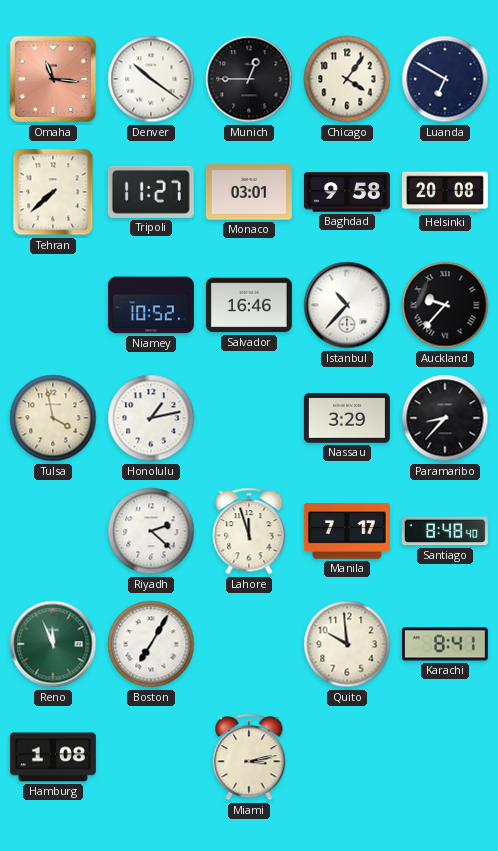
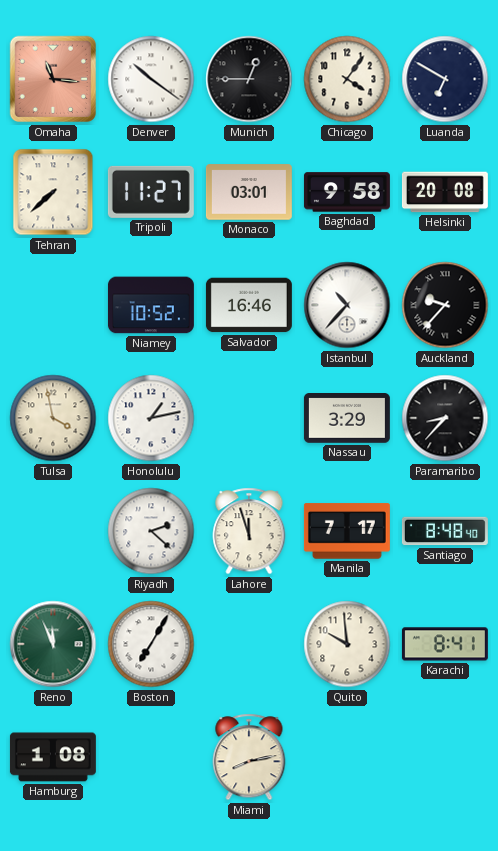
Miami: 3:13 -> 8:13 (249, 757)
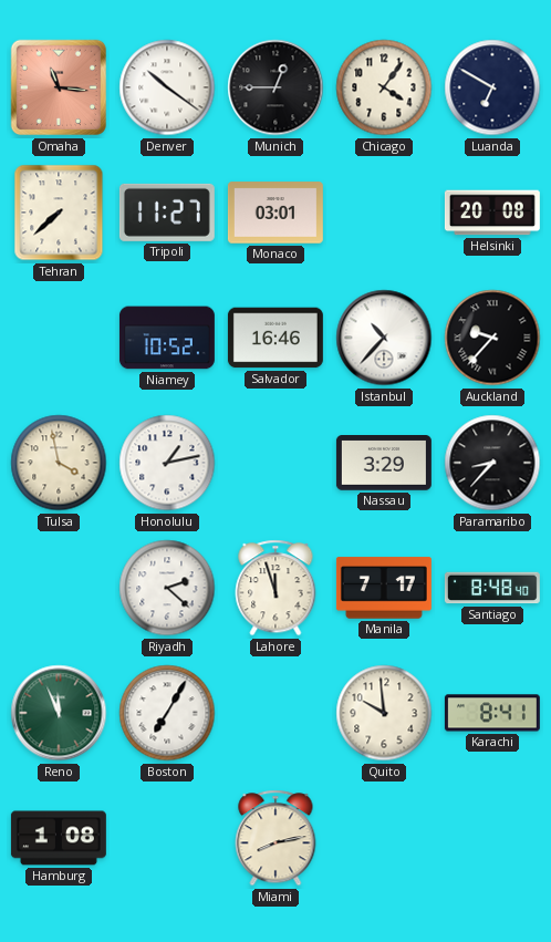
Baghdad: 9:58 -> none (347, 192)
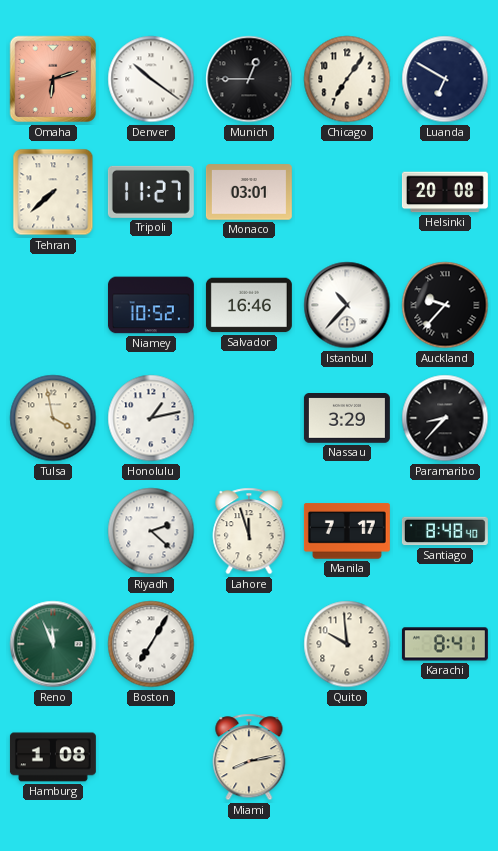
Omaha: 11:16 -> 6:12 (53, 79)
Chicago: 4:06 -> 7:06 (347, 79)
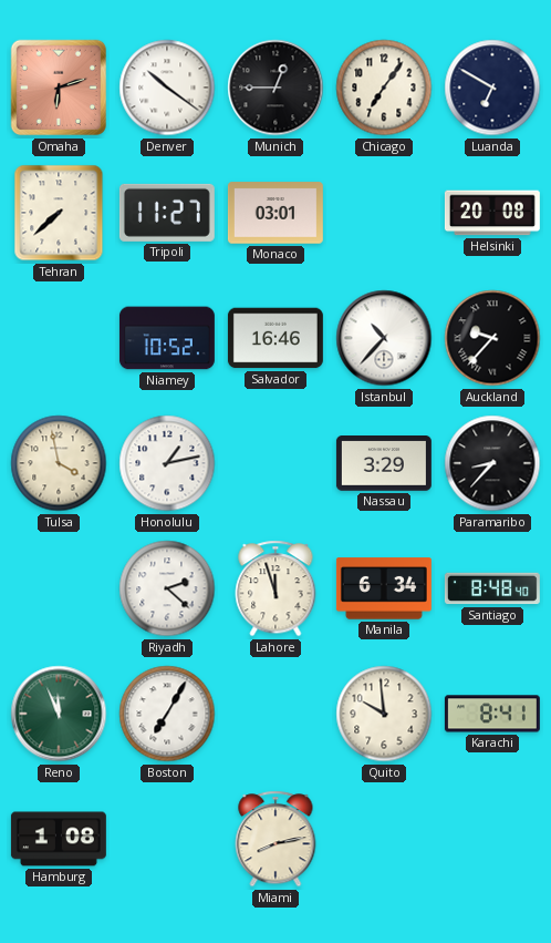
Manila: 7:17 -> 6:34 (384, 588)
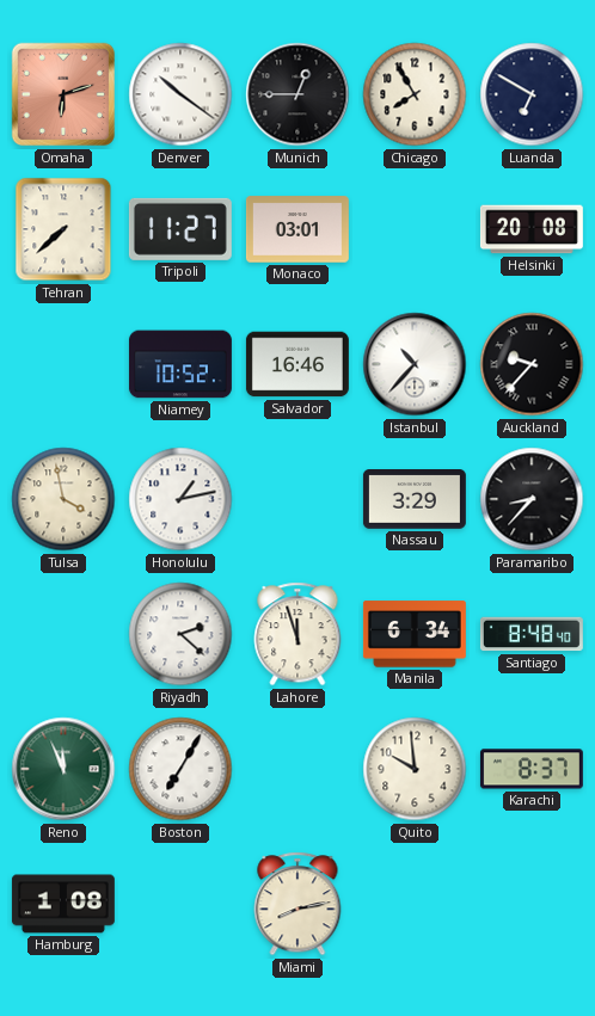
Chicago: 7:06 -> 7:55 (415, 94)
Karachi: 8:41 -> 8:37 (532, 769)
